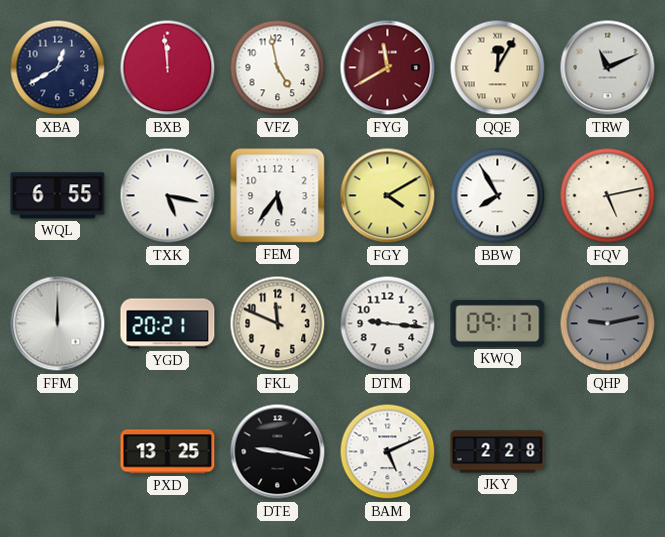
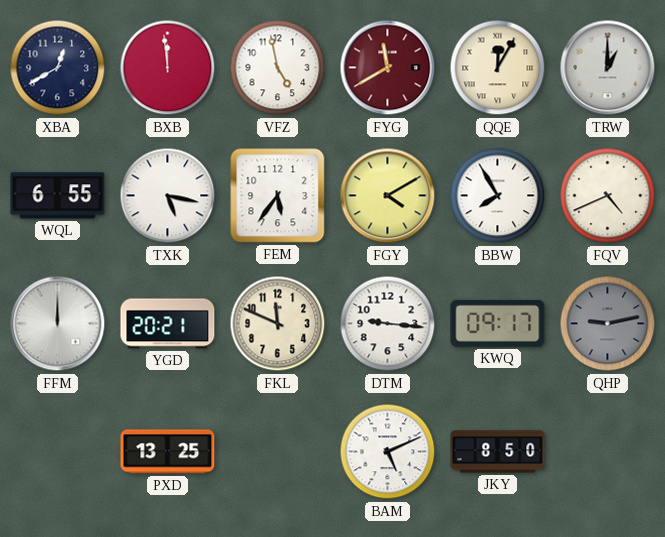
TRW: 11:11 -> 1:00 (608, 68)
FQV: 5:13 -> 4:41 (608, 196)
DTE: 9:17 -> none (278, 452)
JKY: 2:28 -> 8:50 (498, 452)
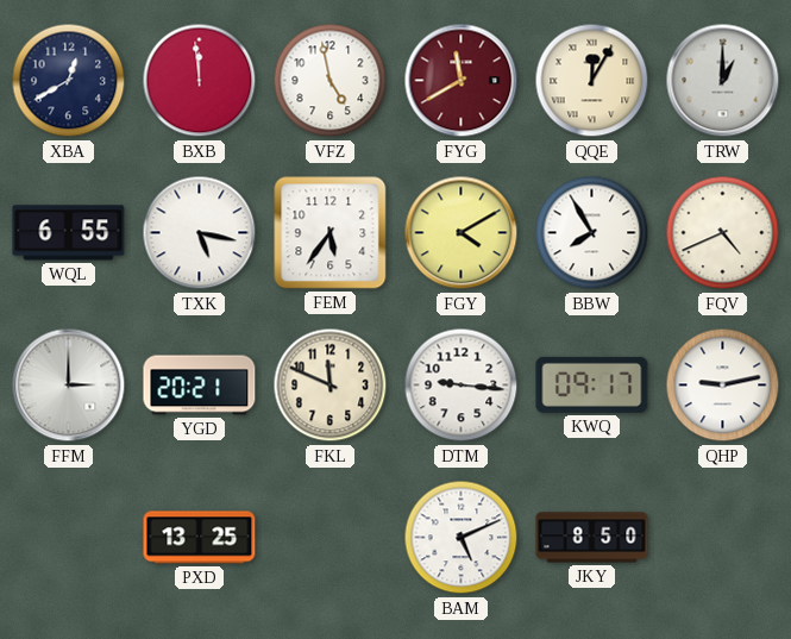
FFM: 12:00 -> 3:00 (69, 386)
QHP dial: grey -> white (723, 386)
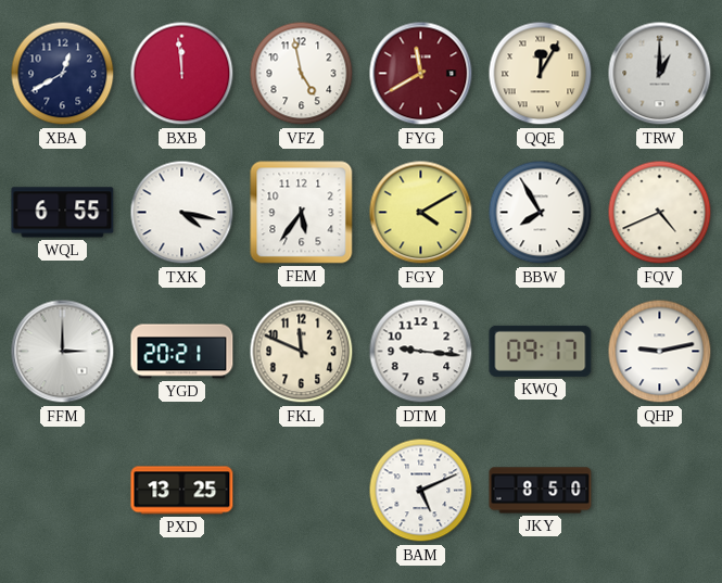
TXK: 5:17 -> 4:17 (182, 213)
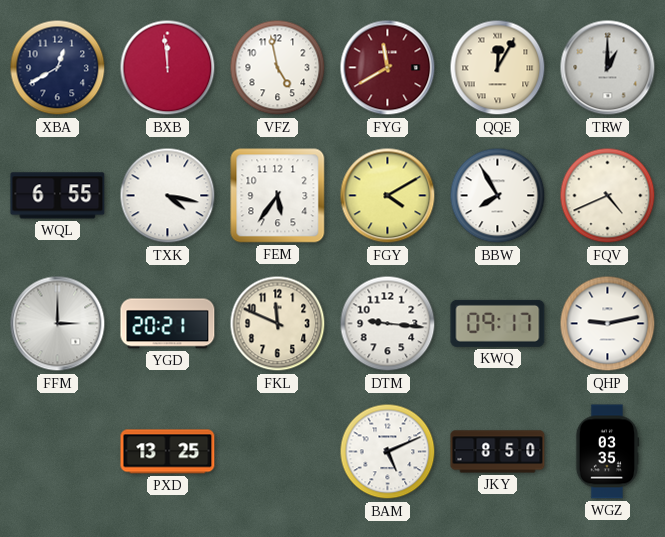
WGZ: none -> 03:35 (607, 452)
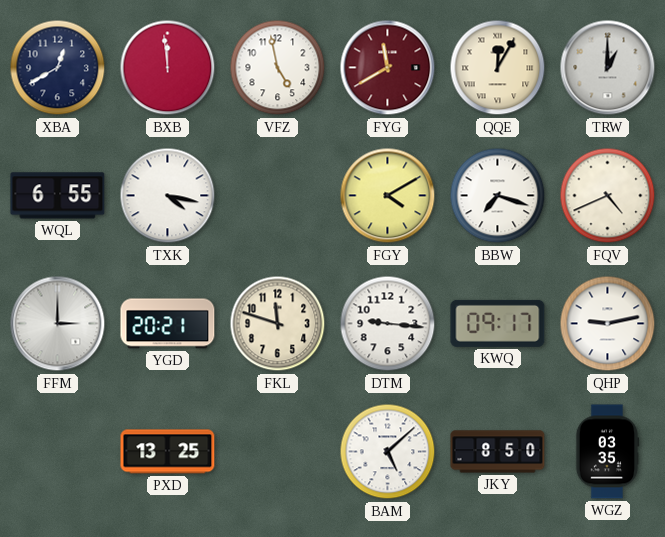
FEM: 5:36 -> none (278, 196)
BBW: 7:55 -> 7:18 (498, 196)
FKL: 11:49 -> 11:48 (278, 324)
BAM: 5:11 -> 5:08 (388, 452)
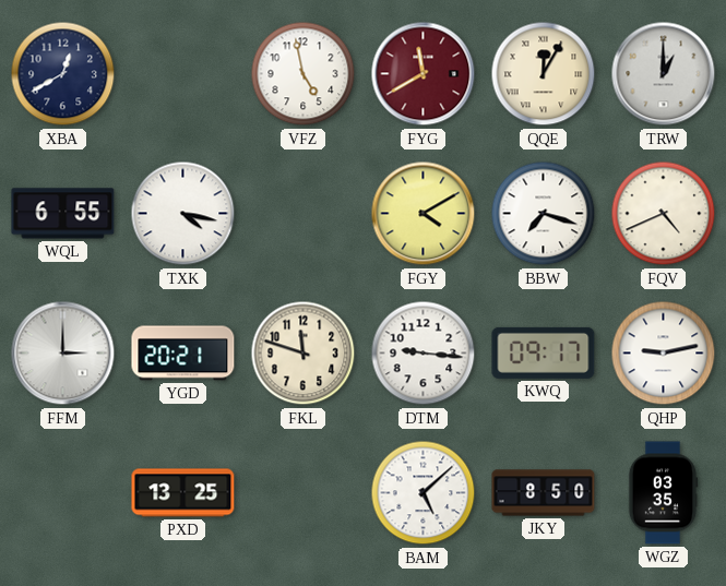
BXB: 11:59 -> none (168, 68)
